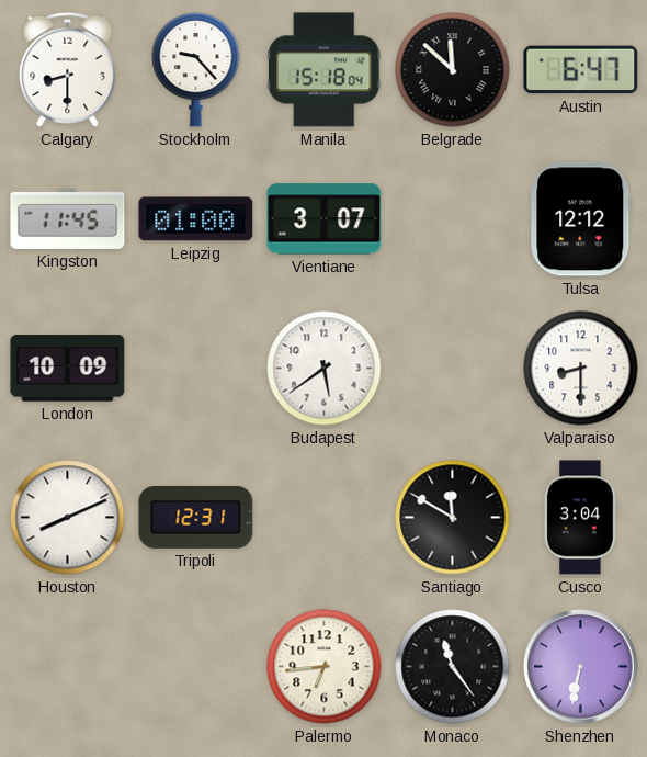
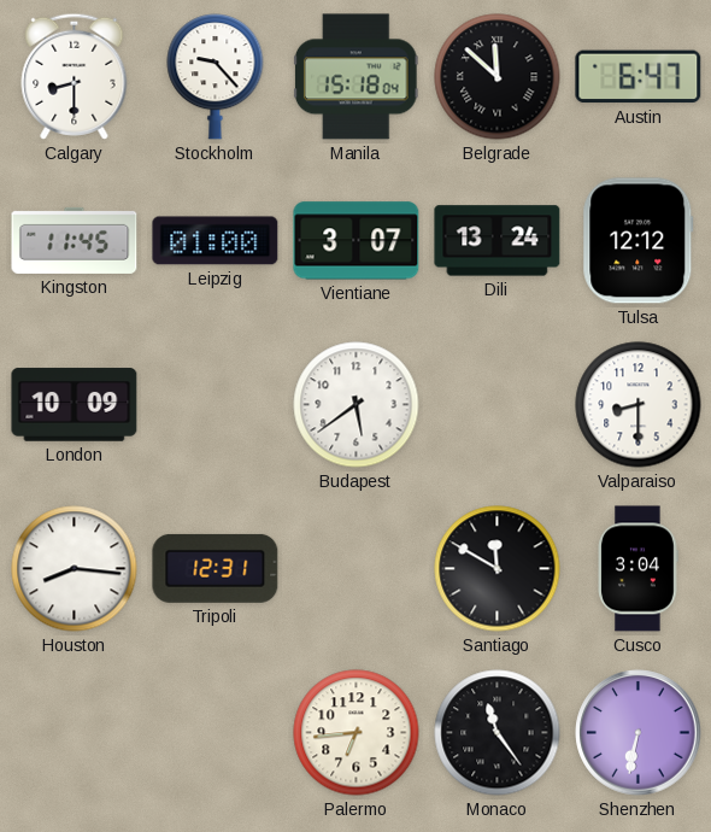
Dili: none -> 13:24 (498, 241)
Houston: 8:11 -> 8:16 (75, 569)
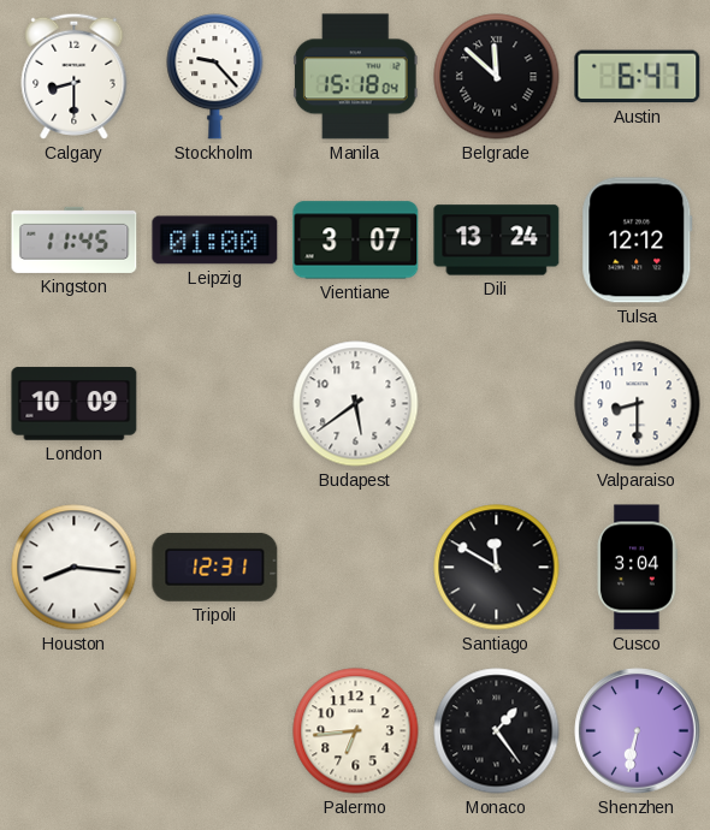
Monaco: 11:24 -> 1:24 (497, 731)
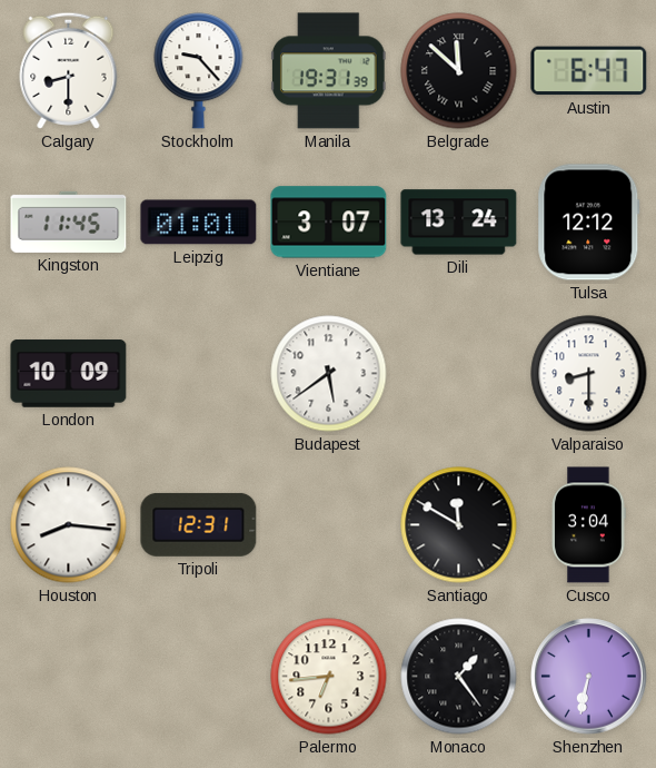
Manila: 15:18 -> 19:31 (328, 71)
Leipzig: 01:00 -> 01:01 (199, 223)
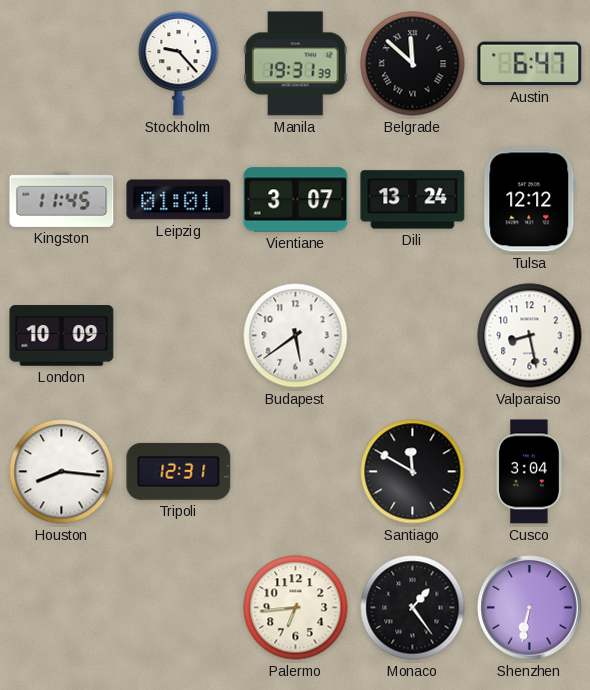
Calgary: 8:30 -> none (69, 70)
Valparaiso: 8:30 -> 8:28 (530, 336)
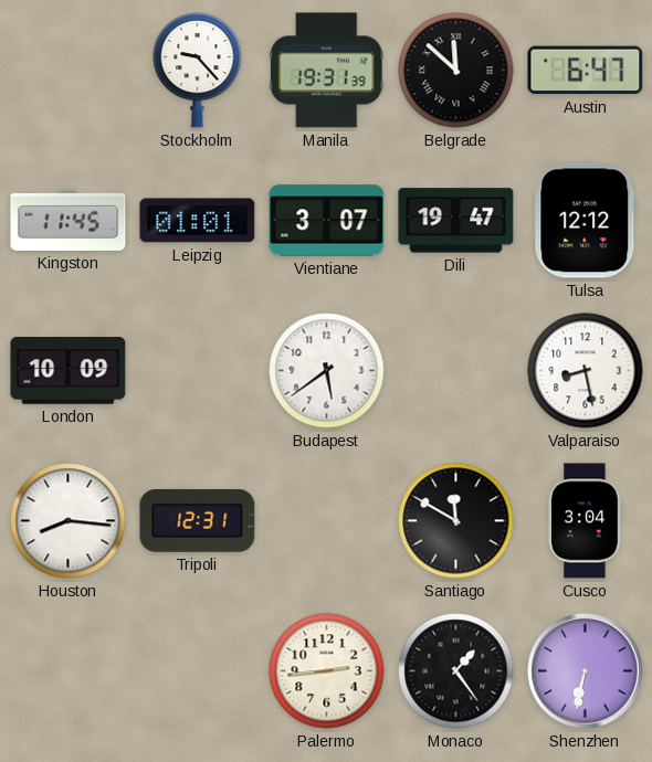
Dili: 13:24 -> 19:47 (456, 221)
Palermo: 6:44 -> 2:44 (327, 671)
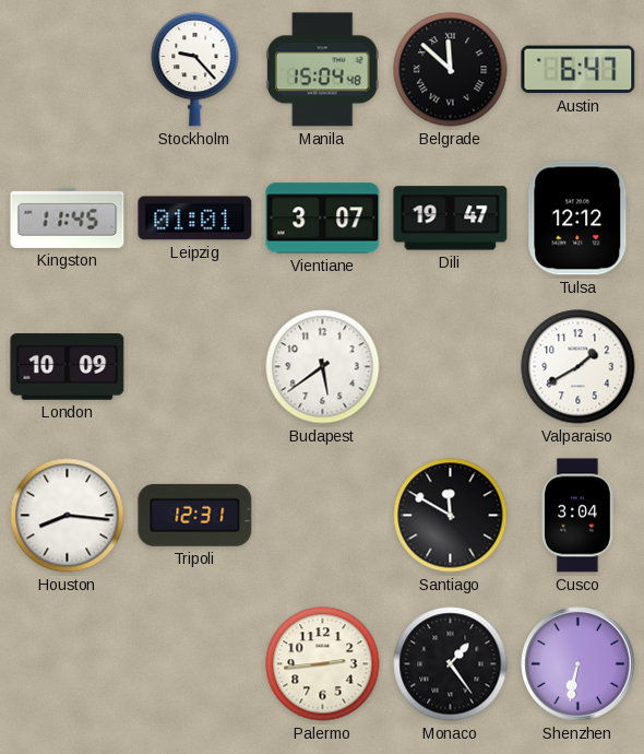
Manila: 19:31 -> 15:04 (322, 70)
Valparaiso: 8:28 -> 1:40 (579, 367)
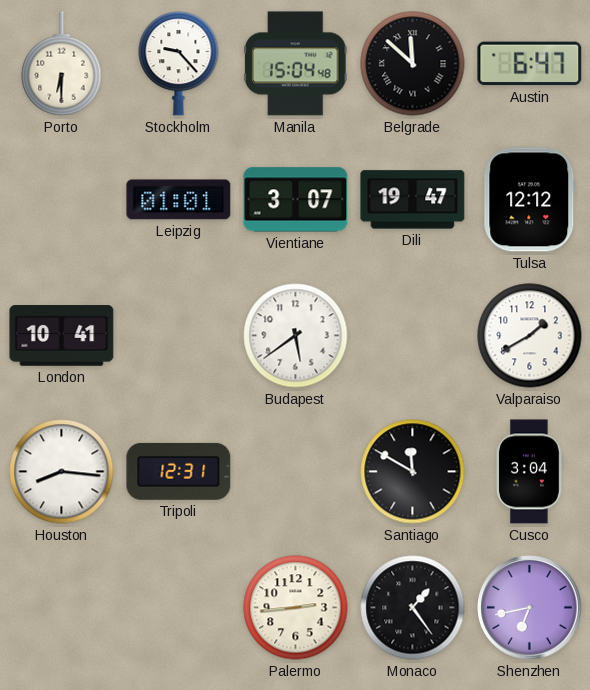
Porto: none -> 6:30 (62, 64)
Kingston: 11:45 -> none (68, 217)
London: 10:09 -> 10:41 (62, 336)
Shenzhen: 6:32 -> 6:43 (530, 608)
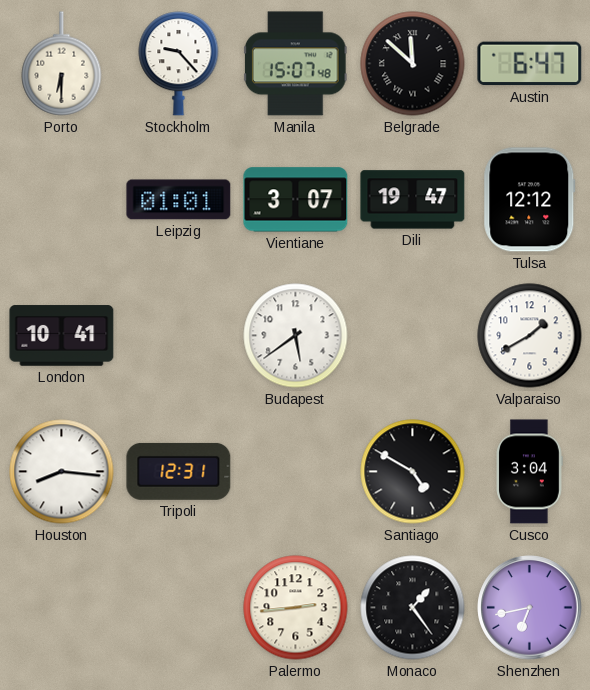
Manila: 15:04 -> 15:07 (295, 64)
Santiago: 11:50 -> 4:50 (413, 472)
